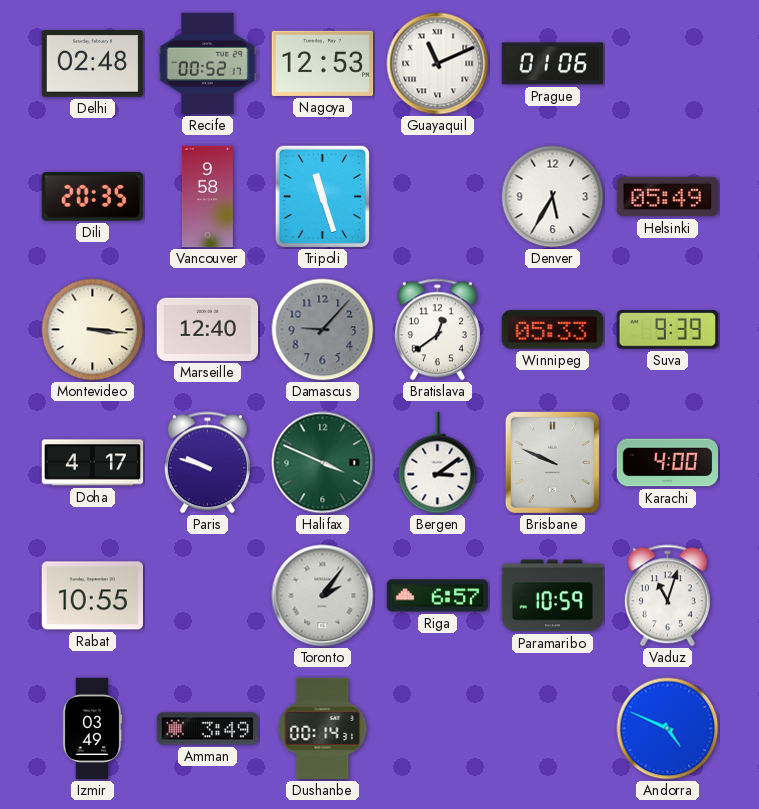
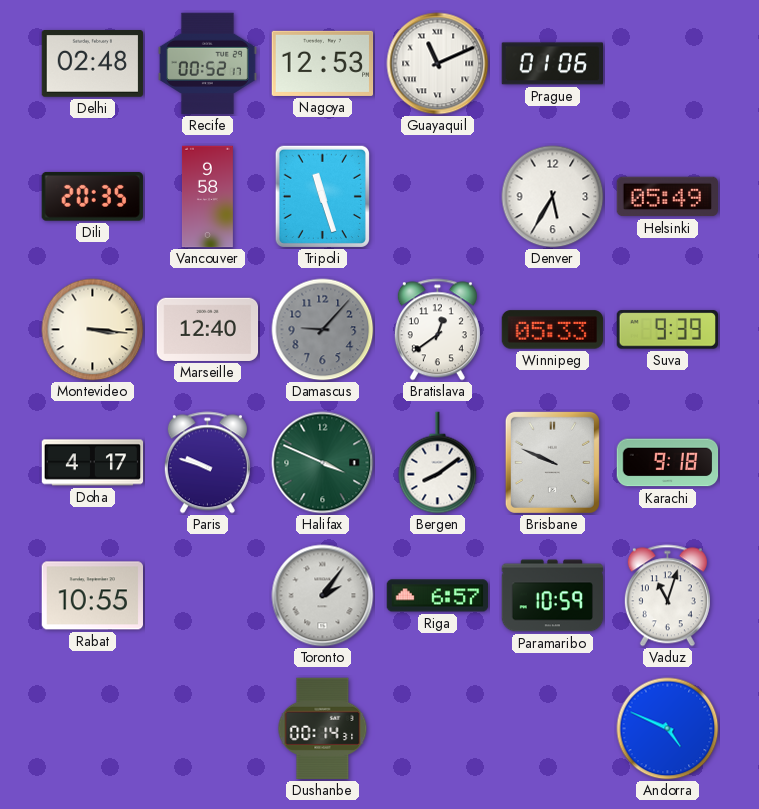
Bergen: 3:09 -> 8:09 (438, 463)
Karachi: 4:00 -> 9:18 (668, 463)
Izmir: 03:49 -> none (92, 729)
Amman: 3:49 -> none (208, 729)
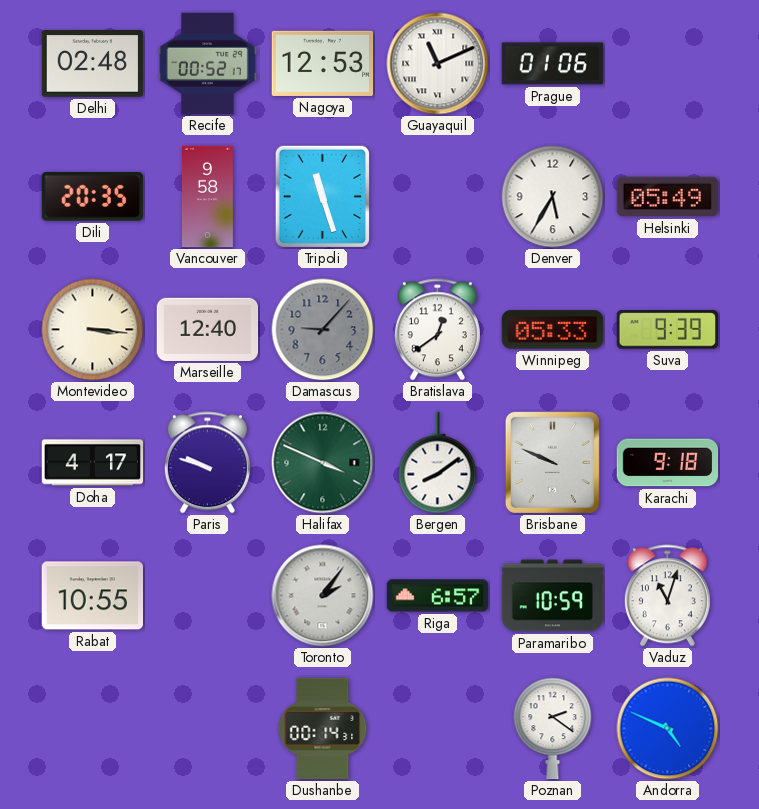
Poznan: none -> 2:21 (553, 729)
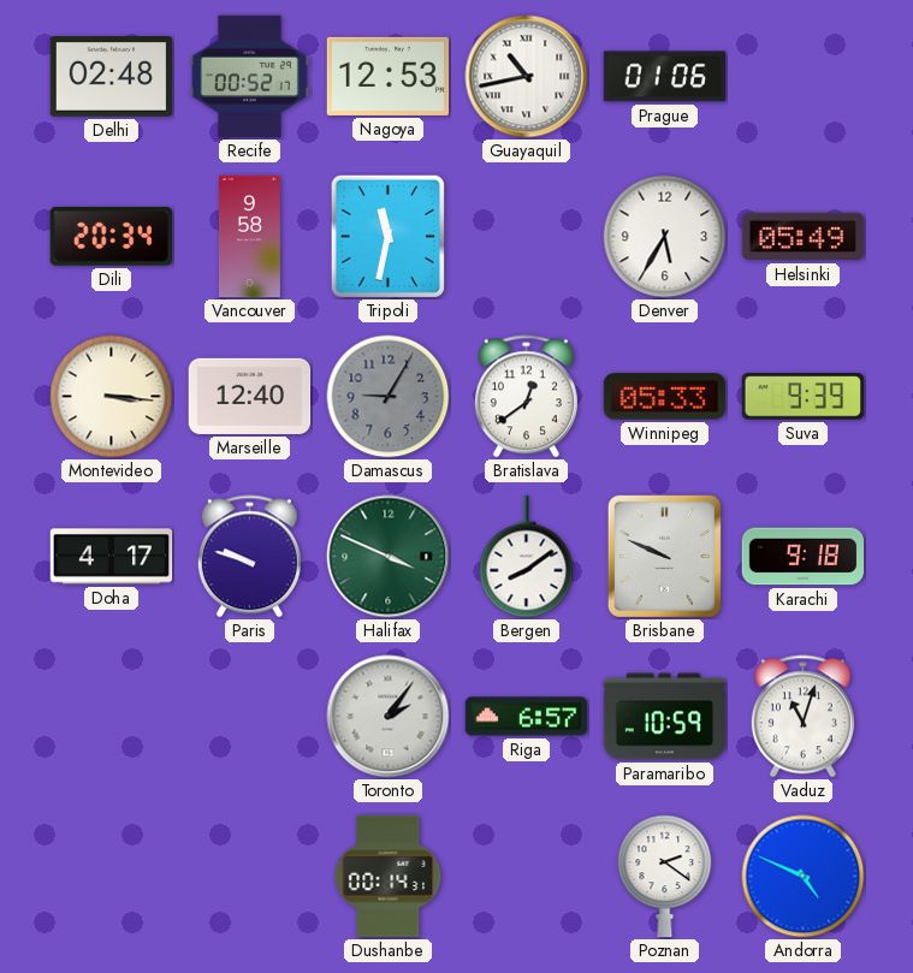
Guayaquil: 11:11 -> 10:43 (527, 77)
Dili: 20:35 -> 20:34 (111, 237)
Tripoli: 11:27 -> 11:32 (387, 236)
Damascus: 9:07 -> 9:05 (389, 397)
Rabat: 10:55 -> none (92, 596)
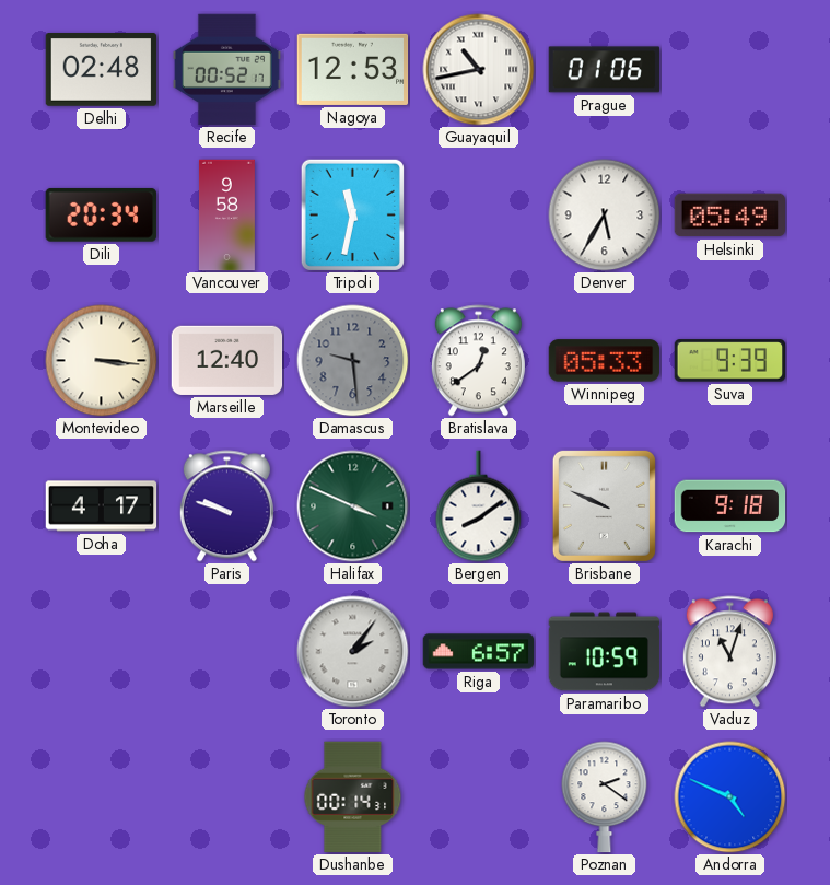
Damascus: 9:05 -> 9:29 (353, 361)
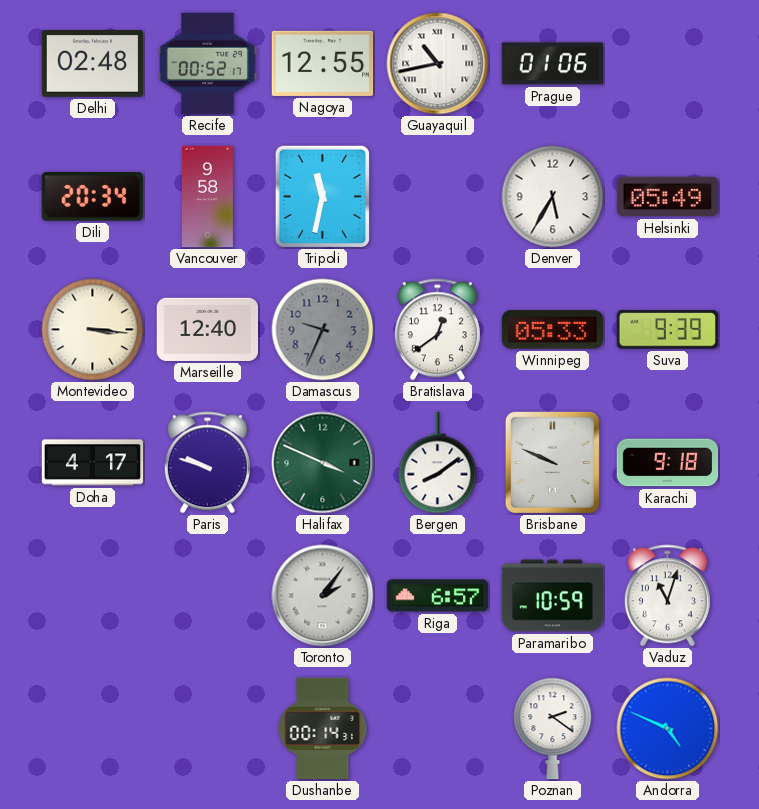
Nagoya: 12:53 -> 12:55 (323, 63)
Damascus: 9:29 -> 9:34 (323, 330)
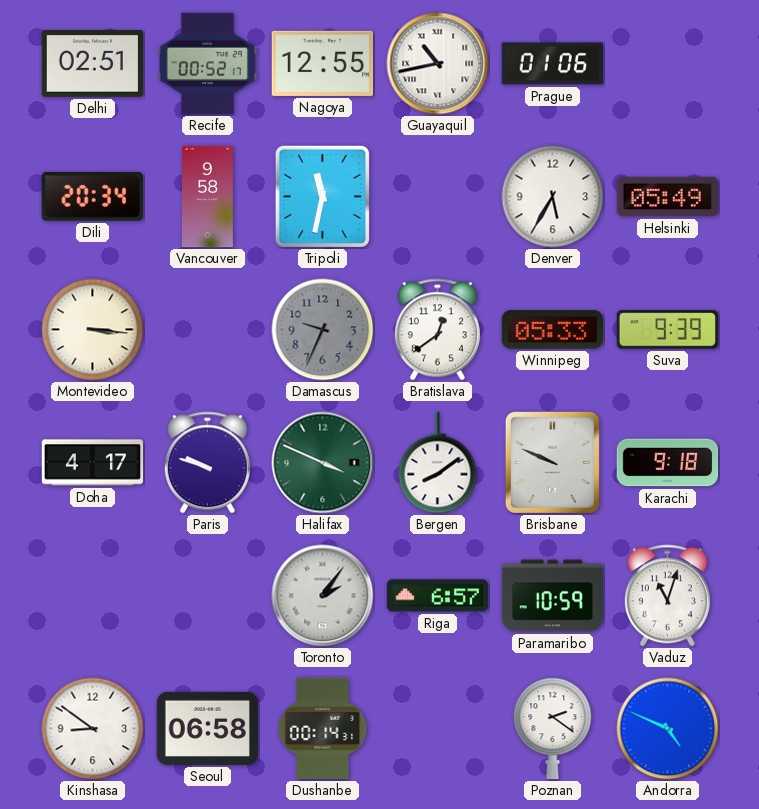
Delhi: 02:48 -> 02:51 (93, 64)
Marseille: 12:40 -> none (208, 329)
Kinshasa: none -> 8:51 (93, 729)
Seoul: none -> 06:58 (208, 728)
